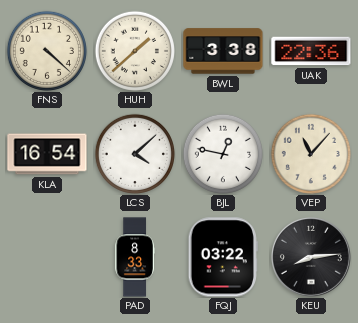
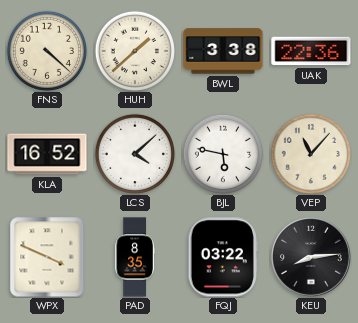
KLA: 16:54 -> 16:52 (47, 154)
BJL: 12:47 -> 5:47 (223, 154)
WPX: none -> 3:49 (47, 257)
PAD: 8:33 -> 8:35 (135, 257)
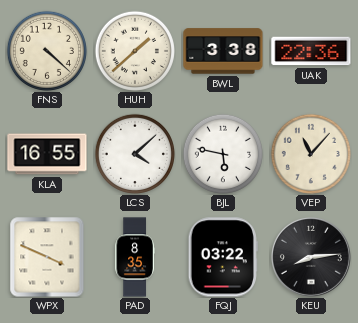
KLA: 16:52 -> 16:55 (47, 154)
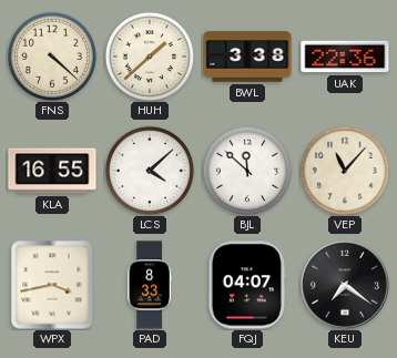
BJL: 5:47 -> 11:52 (247, 171)
WPX: 3:49 -> 3:43 (52, 285)
PAD: 8:35 -> 8:33 (150, 285)
FQJ: 03:22 -> 04:07 (247, 285)
KEU: 8:14 -> 7:21 (345, 285)
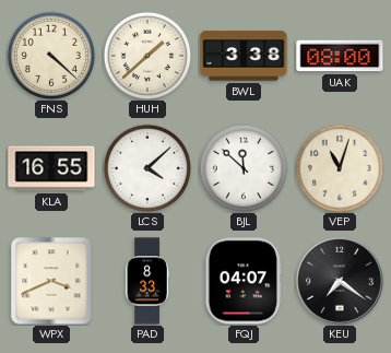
UAK: 22:36 -> 08:00 (340, 56)
VEP: 11:07 -> 11:03 (340, 168)
WPX: 3:43 -> 3:41 (51, 281)
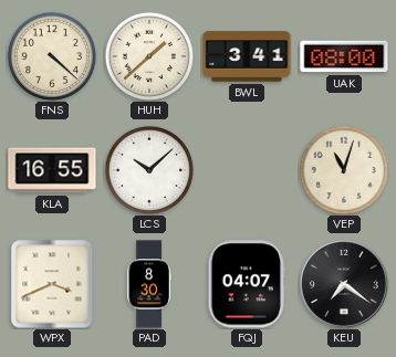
BWL: 3:38 -> 3:41 (247, 56)
LCS: 4:08 -> 10:08 (149, 170)
BJL: 11:52 -> none (244, 168)
PAD: 8:33 -> 8:30 (149, 284)
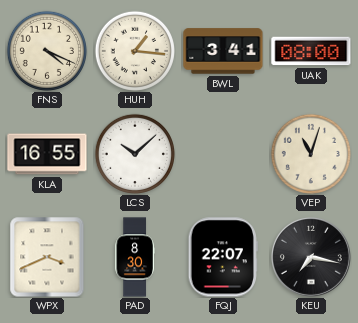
FNS: 4:22 -> 4:19 (47, 51)
HUH: 1:38 -> 1:16 (135, 51)
FQJ: 04:07 -> 22:07 (223, 257)
KEU: 7:21 -> 7:17 (311, 257)
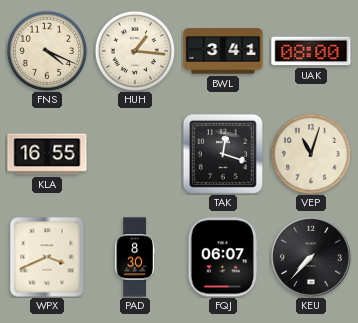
LCS: 10:08 -> none (135, 154)
TAK: none -> 12:18 (223, 154)
FQJ: 22:07 -> 06:07 (223, 257)
KEU: 7:17 -> 7:37 (311, 257)
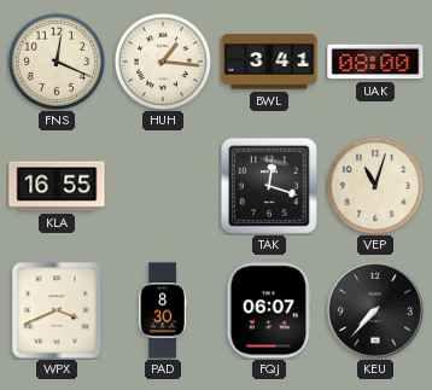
FNS: 4:19 -> 12:19 (57, 62)
